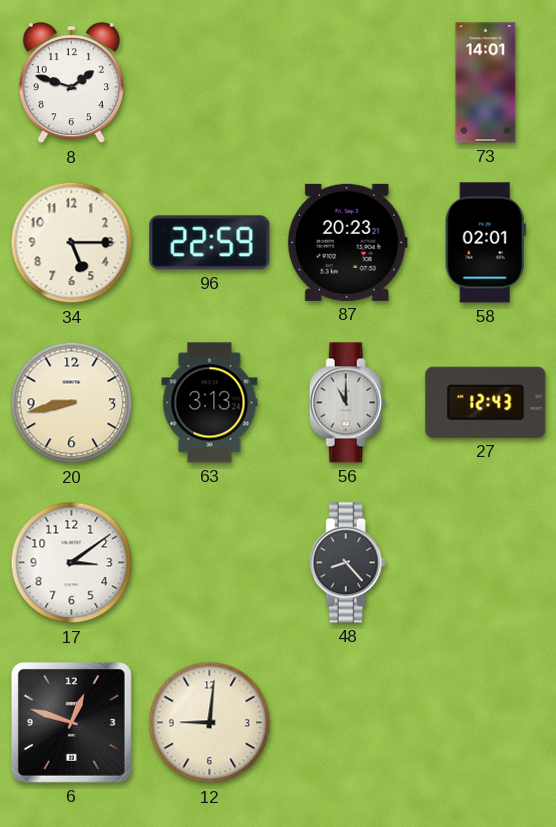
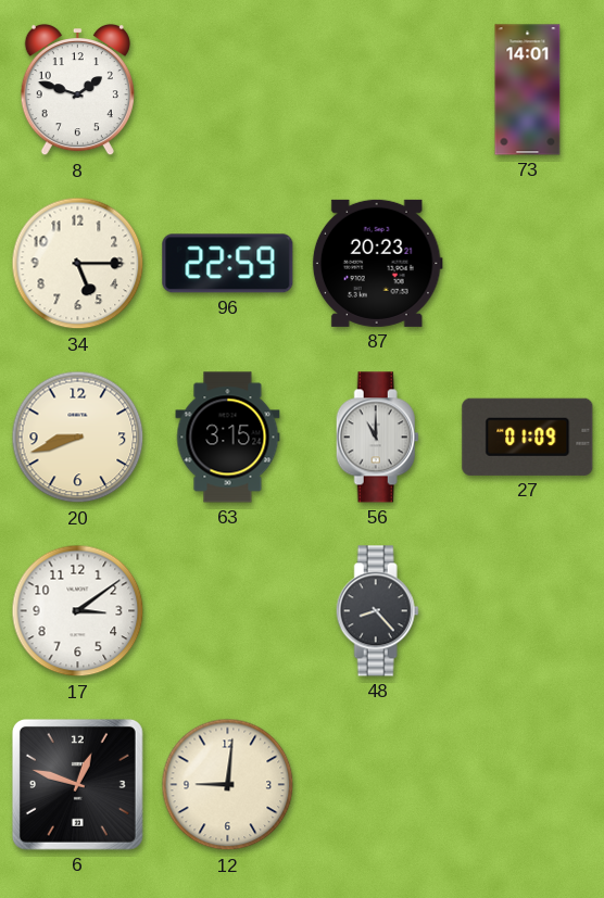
58: 02:01 -> none (485, 243)
20: 8:43 -> 8:42 (78, 438)
63: 3:13 -> 3:15 (228, 438)
27: 12:43 -> 01:09 (528, 437)
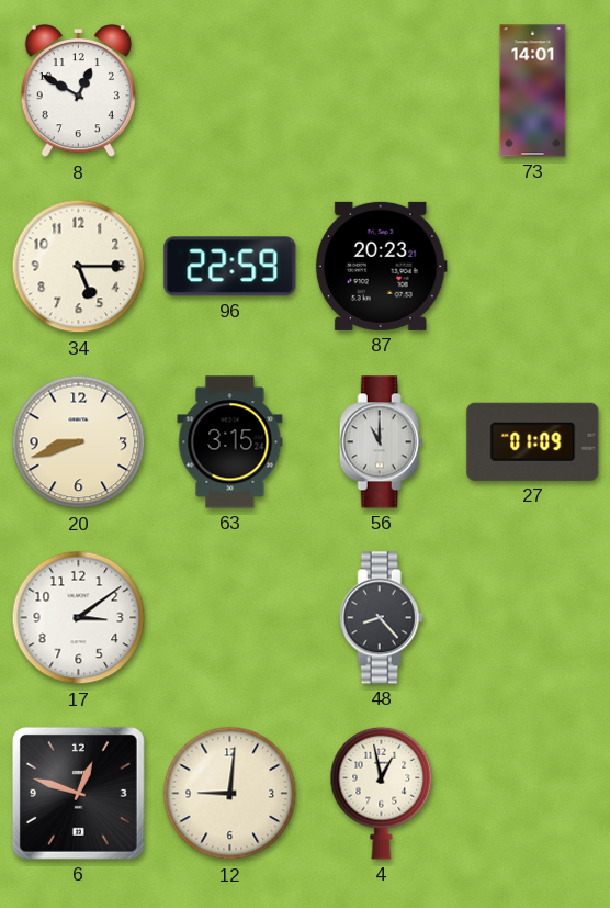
8: 1:48 -> 12:50 (78, 91)
4: none -> 12:58 (382, 793)
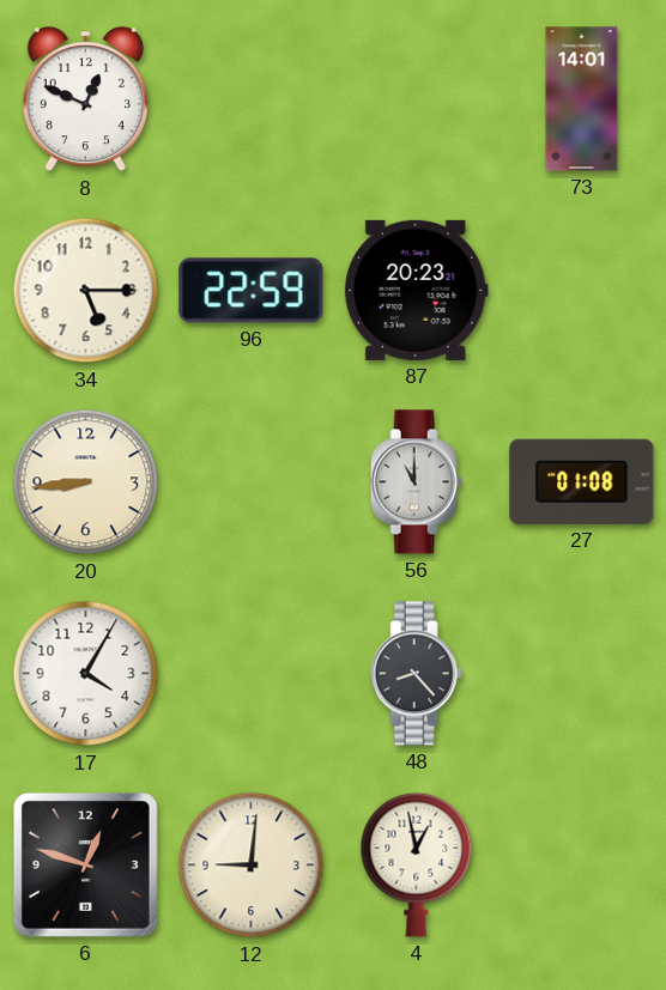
8: 12:50 -> 12:49 (85, 99)
20: 8:42 -> 8:44 (86, 482)
63: 3:15 -> none (230, 442)
27: 01:09 -> 01:08 (582, 481)
17: 3:09 -> 4:05 (86, 674)
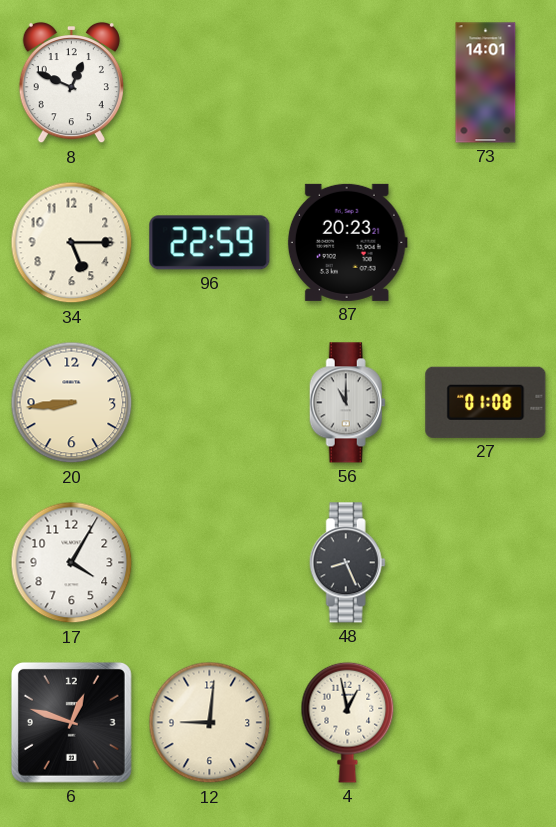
48: 8:23 -> 8:26 (347, 563)
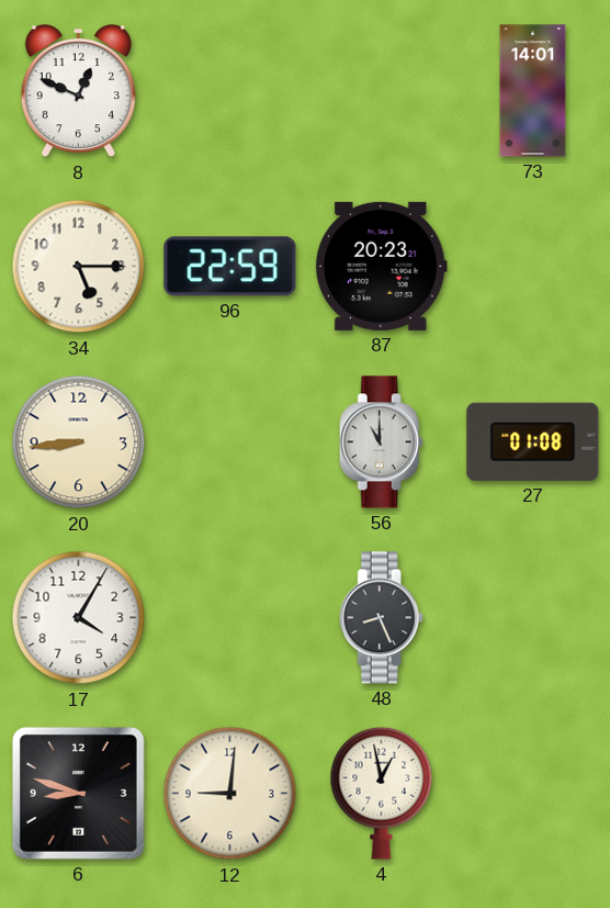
6: 12:48 -> 8:48 (78, 793)
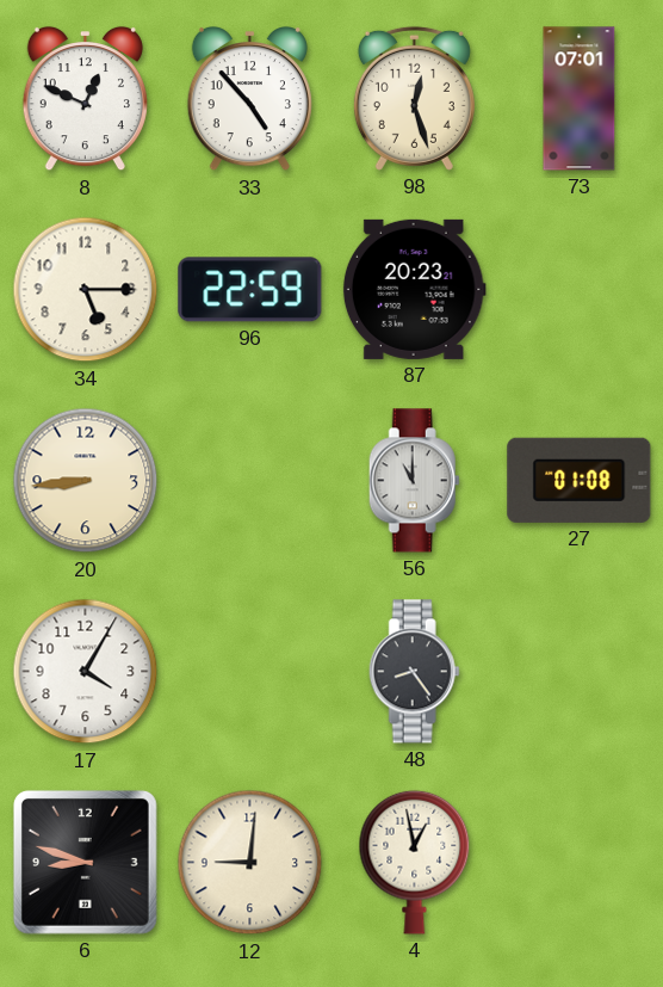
33: none -> 4:53 (249, 99)
98: none -> 12:27 (414, 98)
73: 14:01 -> 07:01 (580, 99)
48: 8:26 -> 8:24 (414, 672)
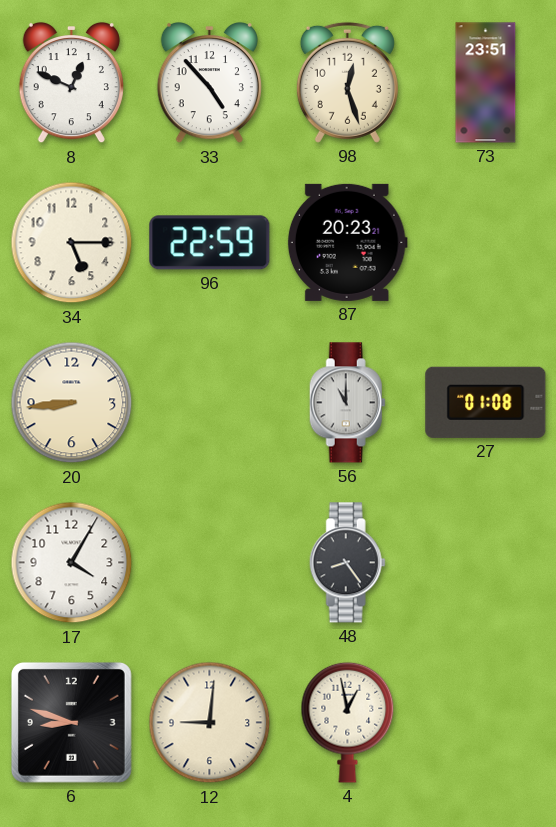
73: 07:01 -> 23:51 (486, 83)
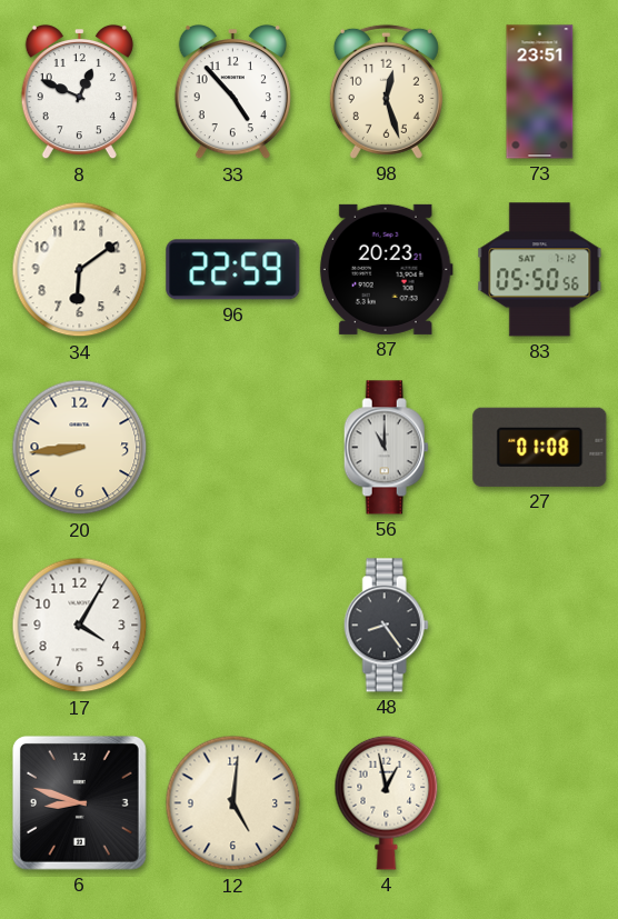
34: 5:15 -> 6:09 (80, 270)
83: none -> 05:50 (540, 270)
12: 9:01 -> 5:01 (233, 803)
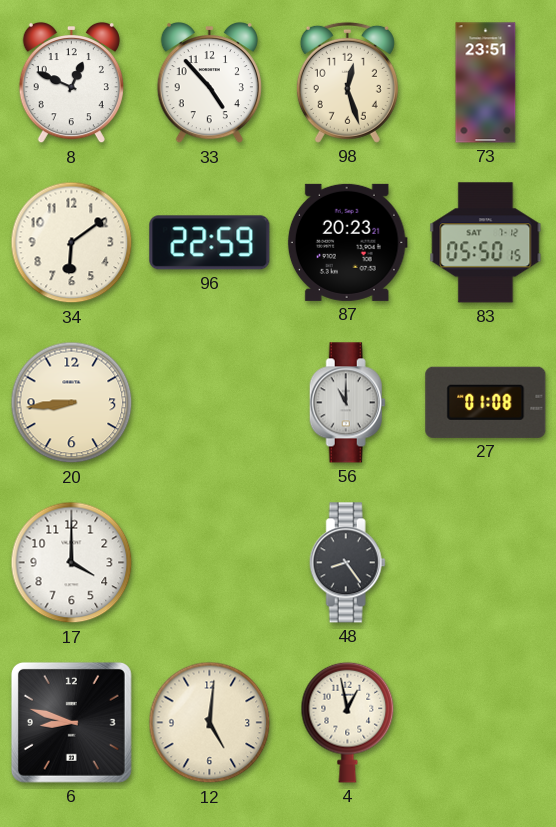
83: 05:50:56 -> 05:50:15 (486, 243)
17: 4:05 -> 4:00 (72, 563)
